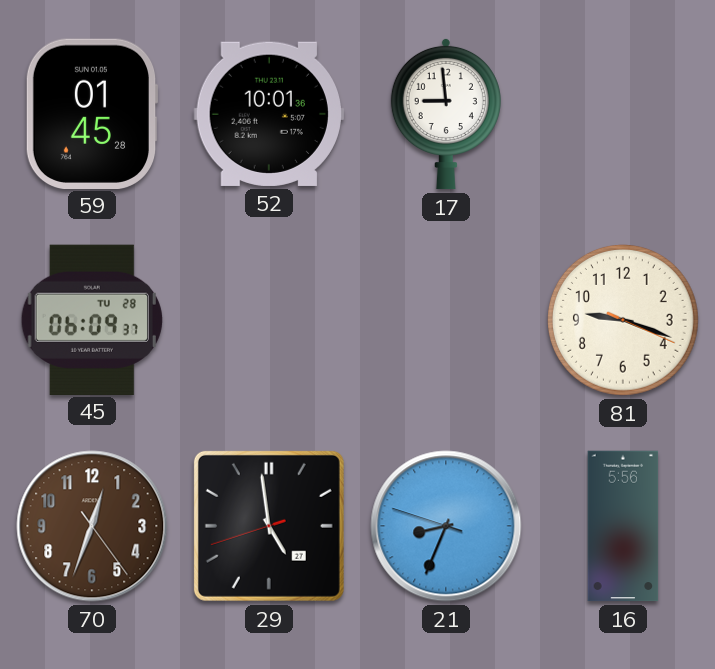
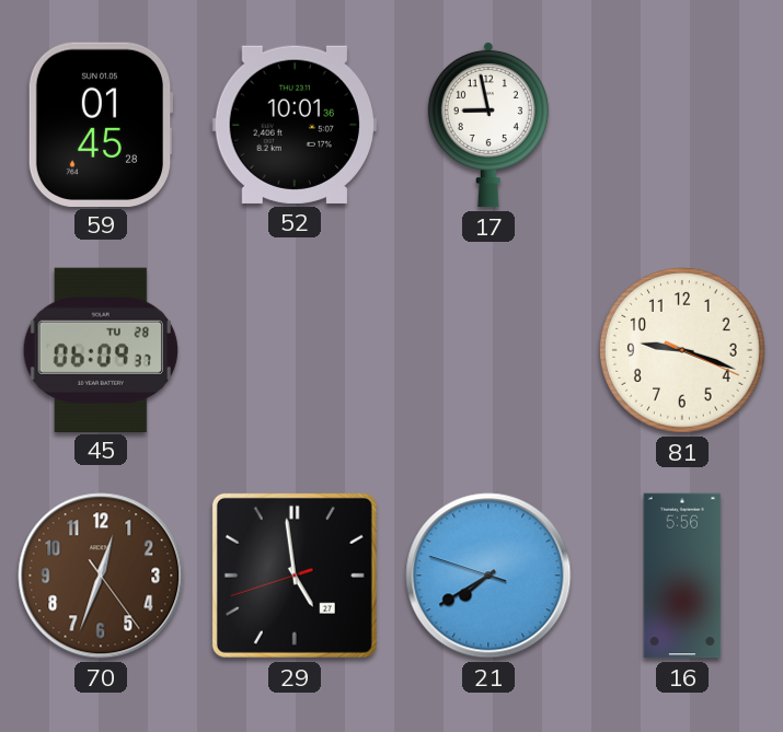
17: 8:59 -> 8:58 (488, 125)
21: 8:33 -> 7:39 (488, 576)
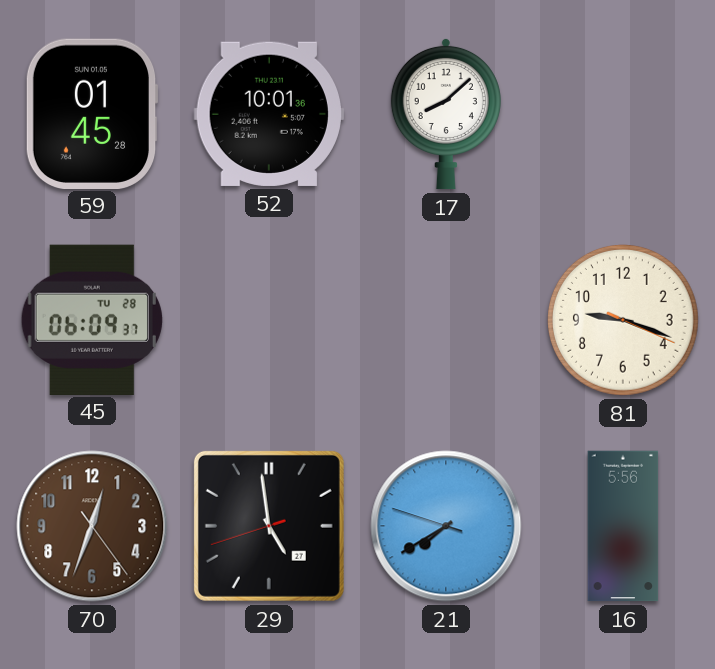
17: 8:58 -> 8:08 (446, 114)
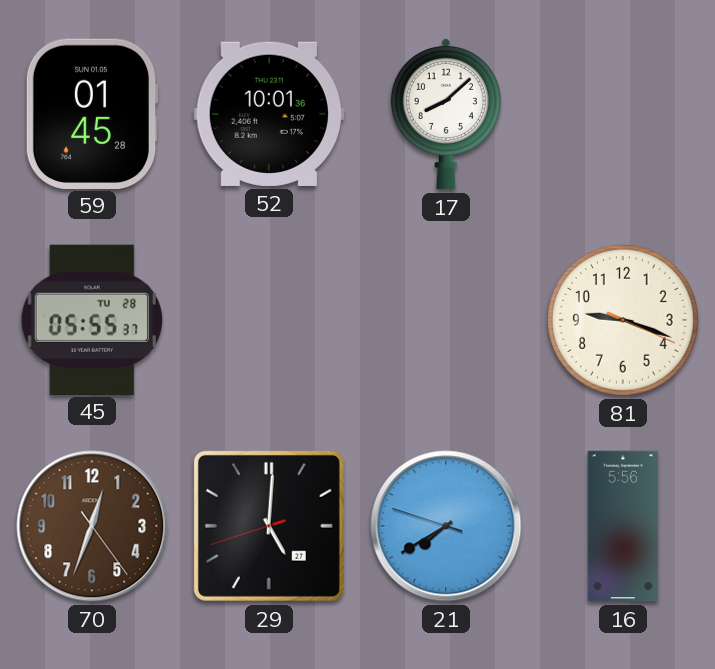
45: 06:09 -> 05:55 (92, 319)
29: 4:58 -> 5:00 (269, 526)
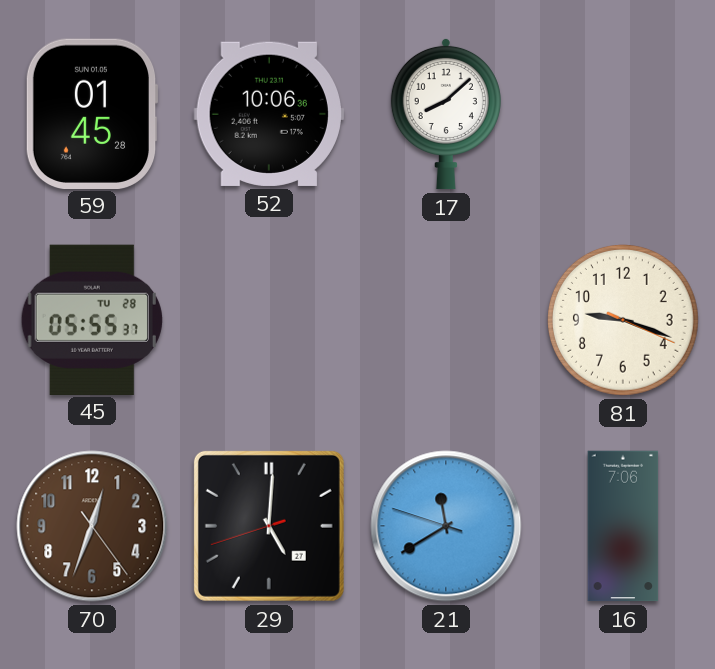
52: 10:01 -> 10:06 (269, 114)
21: 7:39 -> 11:39 (446, 526)
16: 5:56 -> 7:06 (623, 526)
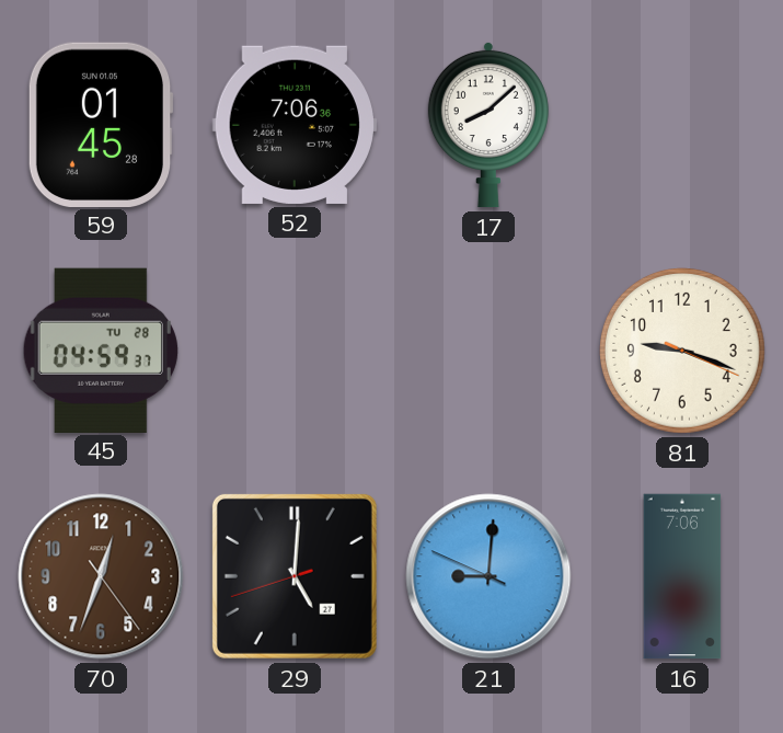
52: 10:06 -> 7:06 (295, 125)
45: 05:55 -> 04:59 (101, 350)
21: 11:39 -> 9:00 (488, 576)
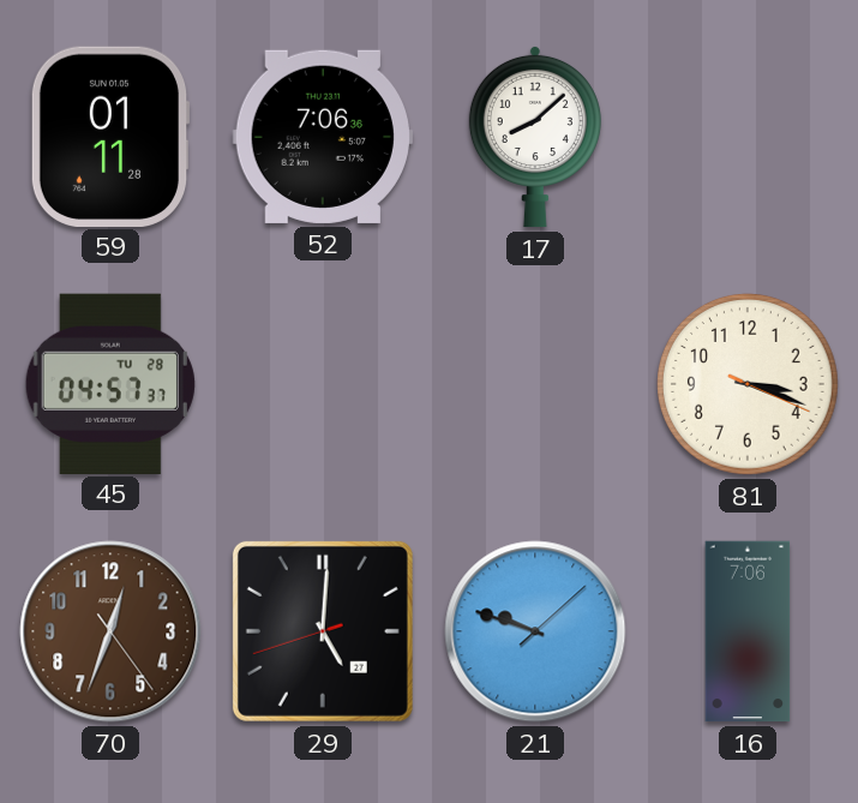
59: 01:45 -> 01:11 (110, 136)
45: 04:59 -> 04:57 (110, 383)
81: 9:18 -> 3:18 (749, 385)
21: 9:00 -> 9:48 (535, 631)
